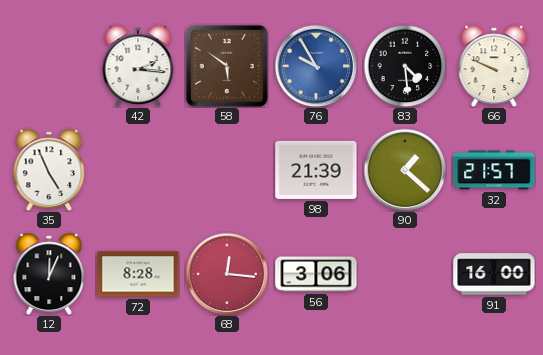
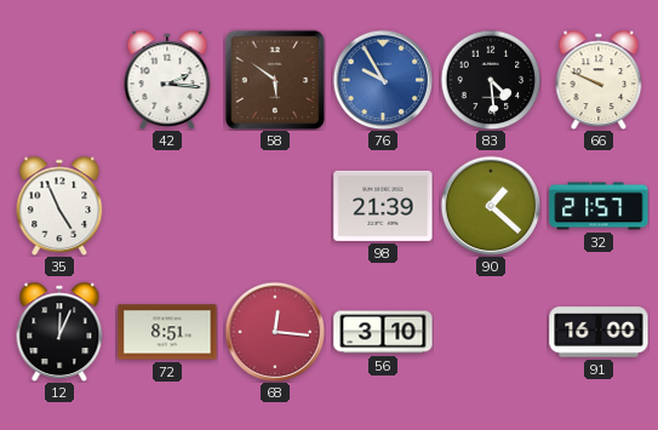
72: 8:28 -> 8:51 (167, 332)
56: 3:06 -> 3:10 (383, 332)
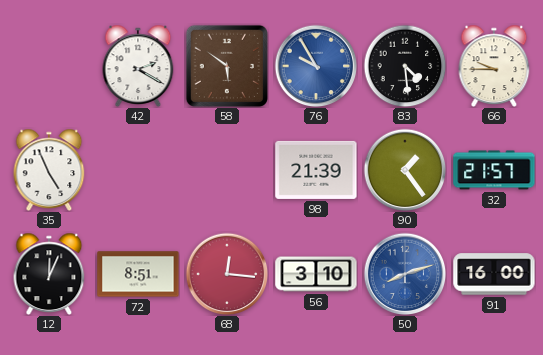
42: 2:16 -> 2:20 (138, 65)
66: 9:49 -> 9:45 (494, 65)
90: 1:22 -> 1:24 (405, 170)
50: none -> 8:12 (405, 274)
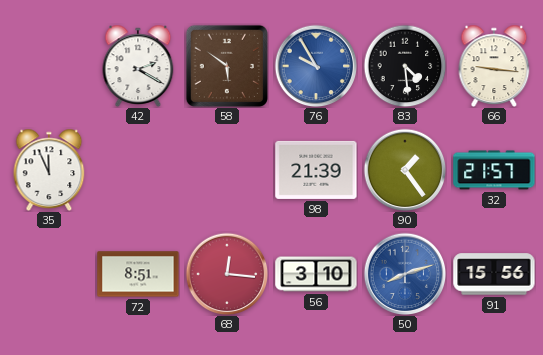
66: 9:45 -> 9:16 (494, 65)
35: 4:56 -> 11:56 (49, 169)
12: 12:04 -> none (49, 273)
91: 16:00 -> 15:56 (494, 274)
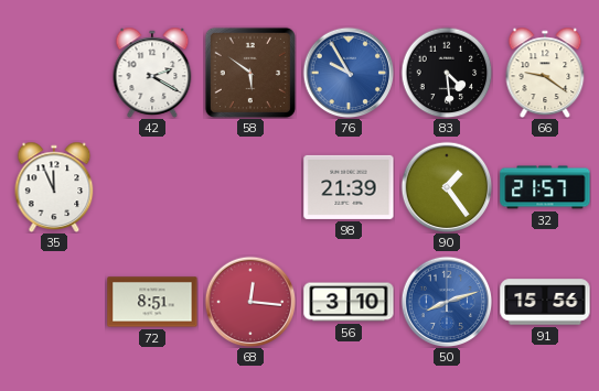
66: 9:16 -> 9:21 (545, 72)
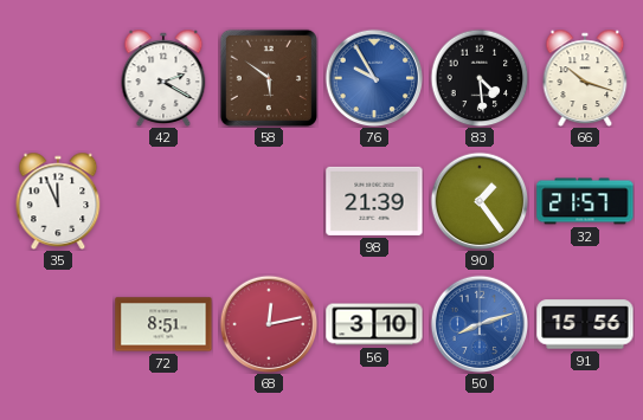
66: 9:21 -> 10:18 (585, 77)
68: 12:16 -> 12:13 (269, 324)
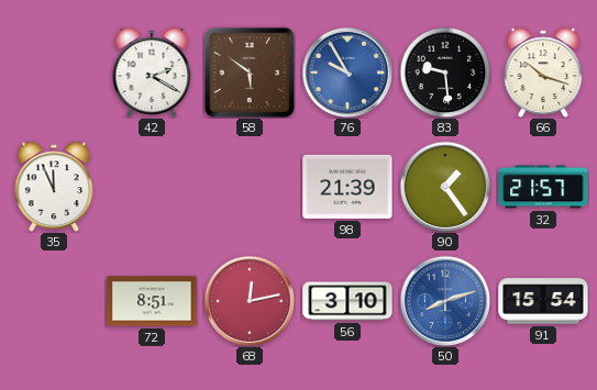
83: 4:29 -> 9:29 (445, 73)
91: 15:56 -> 15:54 (543, 301)
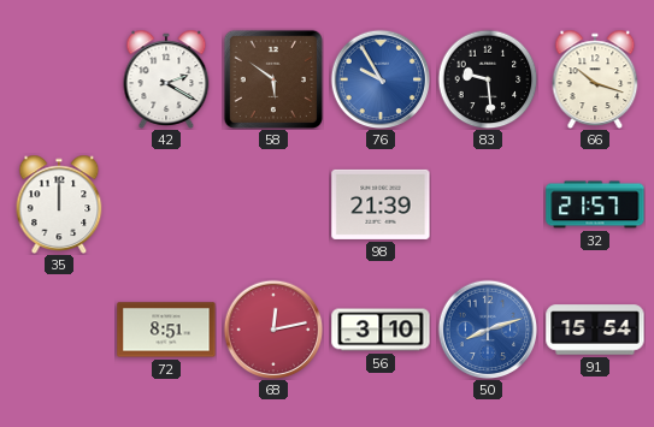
35: 11:56 -> 12:00 (59, 203)
90: 1:24 -> none (445, 187)
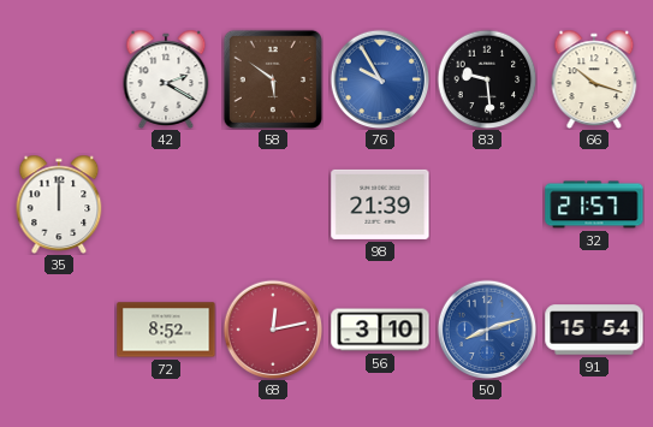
72: 8:51 -> 8:52 (166, 330)
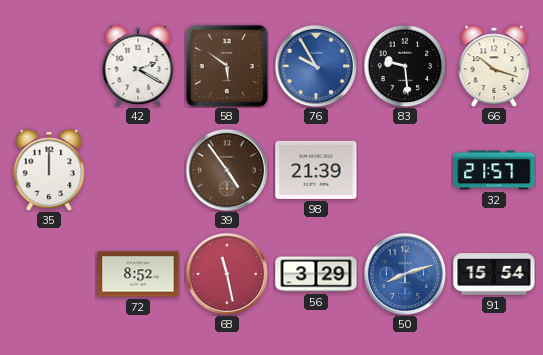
39: none -> 4:54 (227, 170)
68: 12:13 -> 11:28 (227, 274)
56: 3:10 -> 3:29 (316, 274)
